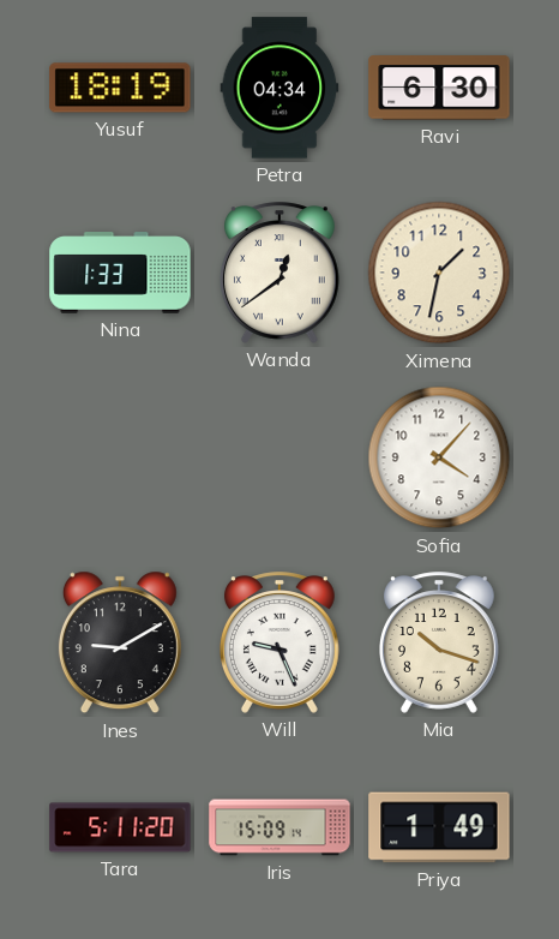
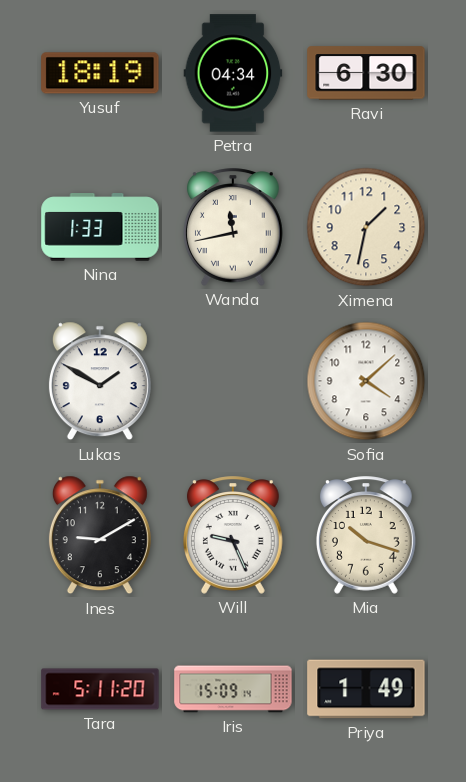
Wanda: 12:39 -> 11:43 (233, 227)
Lukas: none -> 1:50 (100, 381)
Sofia: 4:07 -> 4:08 (366, 381)
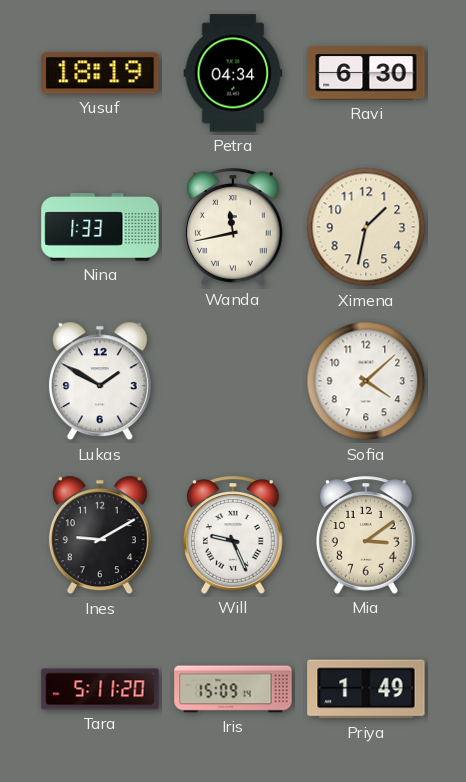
Mia: 10:18 -> 3:09 (366, 535)
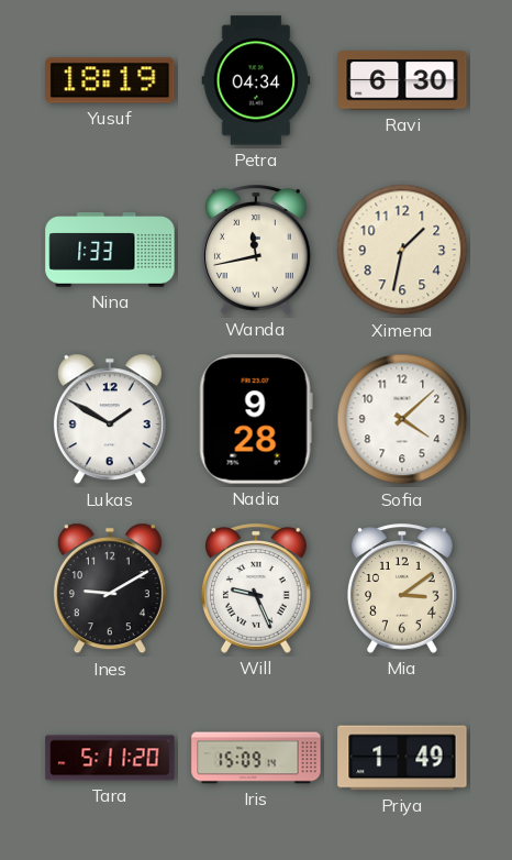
Nadia: none -> 9:28 (256, 419)
